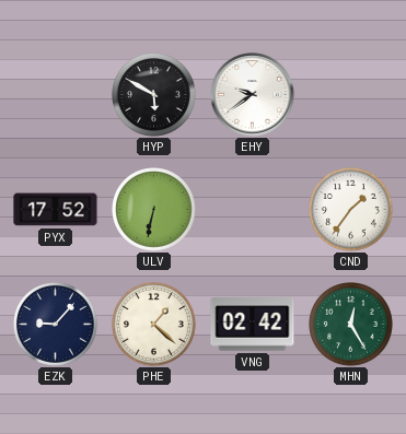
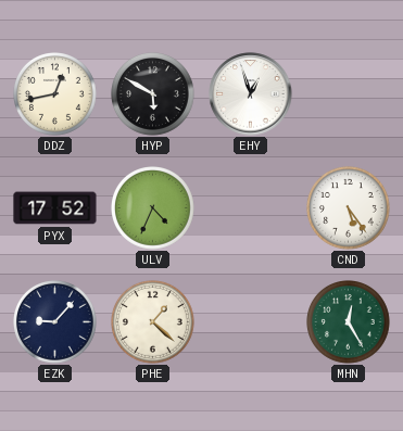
DDZ: none -> 12:43 (55, 94)
EHY: 9:39 -> 12:57 (251, 94)
ULV: 6:32 -> 4:34 (153, 208)
CND: 1:36 -> 5:24 (349, 208)
VNG: 02:42 -> none (253, 325)
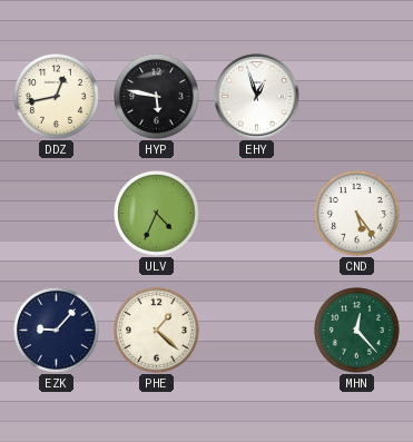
HYP: 5:50 -> 5:47 (157, 97)
PYX: 17:52 -> none (55, 208)
MHN: 12:25 -> 12:23 (357, 331)
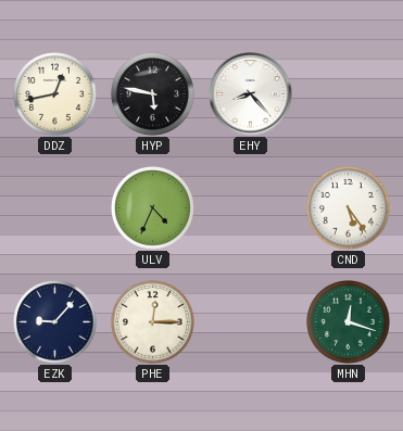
EHY: 12:57 -> 8:23 (251, 94)
PHE: 1:22 -> 12:15 (153, 322)
MHN: 12:23 -> 12:18 (349, 322)
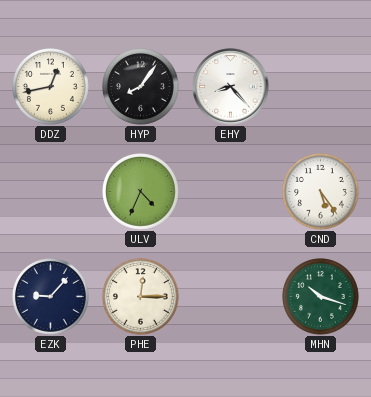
HYP: 5:47 -> 8:06 (141, 87)
MHN: 12:18 -> 10:18 (321, 297)
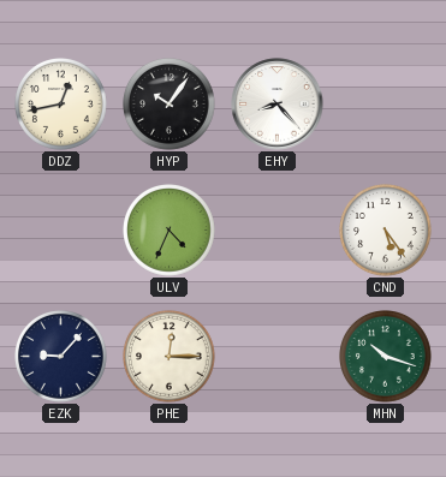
HYP: 8:06 -> 10:06 (170, 105)
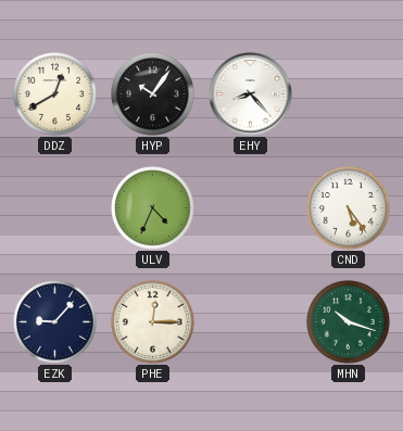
DDZ: 12:43 -> 12:40 (55, 94)
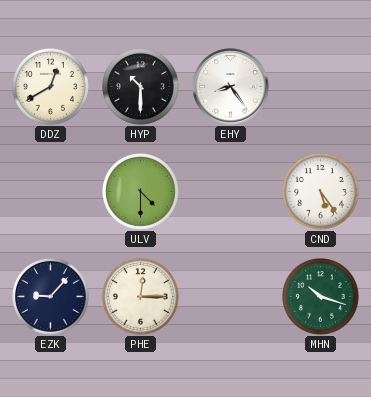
HYP: 10:06 -> 10:30 (141, 87)
EHY: 8:23 -> 8:24 (231, 87)
ULV: 4:34 -> 4:30 (141, 192)
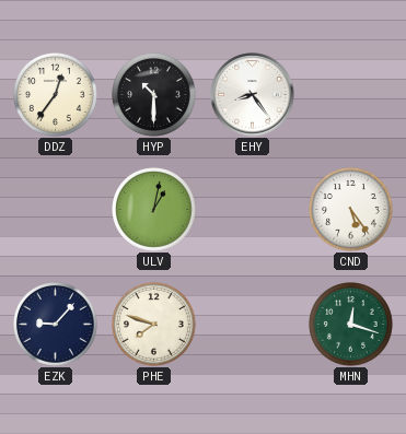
DDZ: 12:40 -> 12:36 (56, 95)
ULV: 4:30 -> 1:02 (154, 210)
PHE: 12:15 -> 7:48 (154, 325)
MHN: 10:18 -> 12:18 (351, 325)
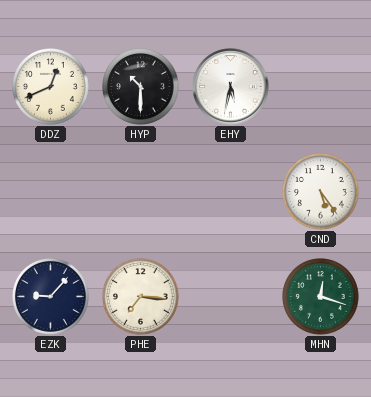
DDZ: 12:36 -> 12:41 (51, 87)
EHY: 8:24 -> 5:32 (231, 87)
ULV: 1:02 -> none (154, 210)
PHE: 7:48 -> 7:16 (141, 297)
